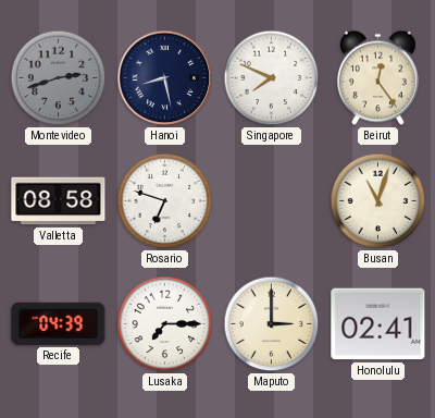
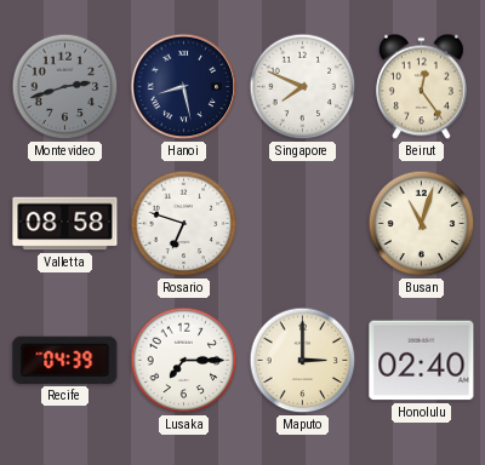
Honolulu: 02:41 -> 02:40 (422, 361)
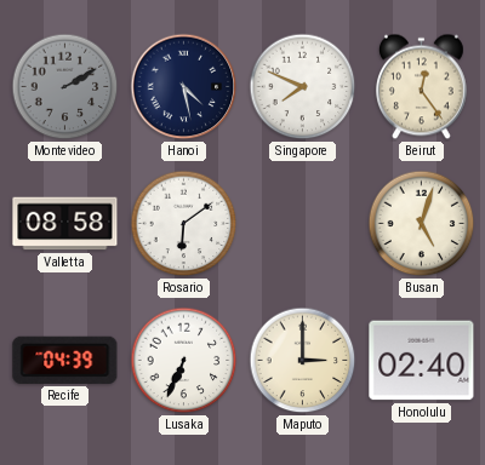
Montevideo: 2:42 -> 2:10 (65, 87)
Hanoi: 8:28 -> 4:28 (184, 87)
Rosario: 6:48 -> 6:09 (184, 224)
Busan: 11:03 -> 5:03 (422, 224)
Lusaka: 7:15 -> 6:34 (184, 361)
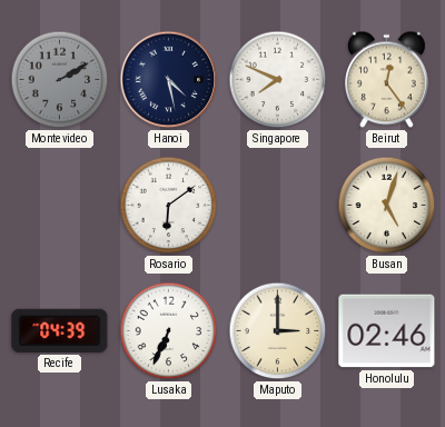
Valletta: 08:58 -> none (65, 224)
Honolulu: 02:40 -> 02:46 (387, 331)
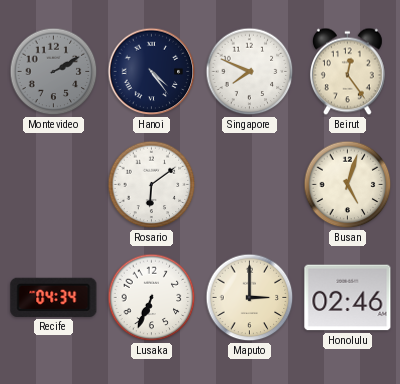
Hanoi: 4:28 -> 4:24 (152, 72)
Recife: 04:39 -> 04:34 (54, 297)
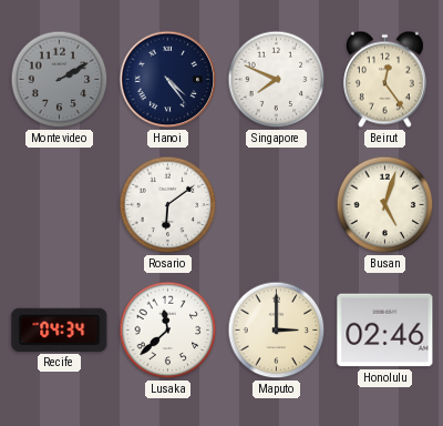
Lusaka: 6:34 -> 11:38 (168, 331)
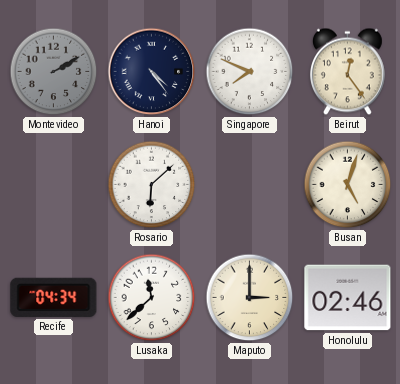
Rosario: 6:09 -> 6:08 (152, 185)
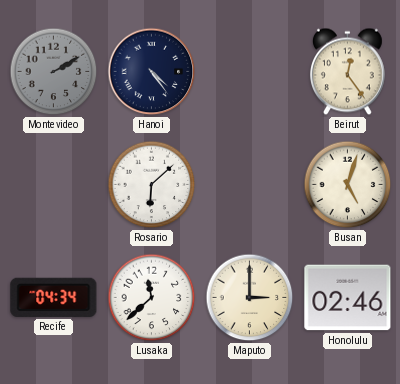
Singapore: 7:49 -> none (250, 72)
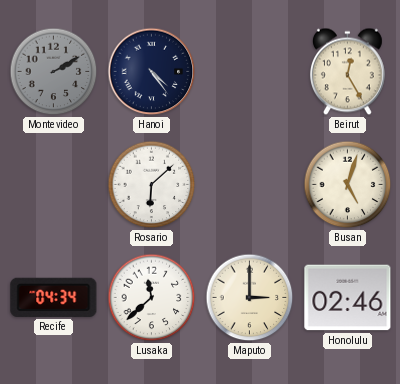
Beirut: 12:24 -> 12:25 (347, 72)
